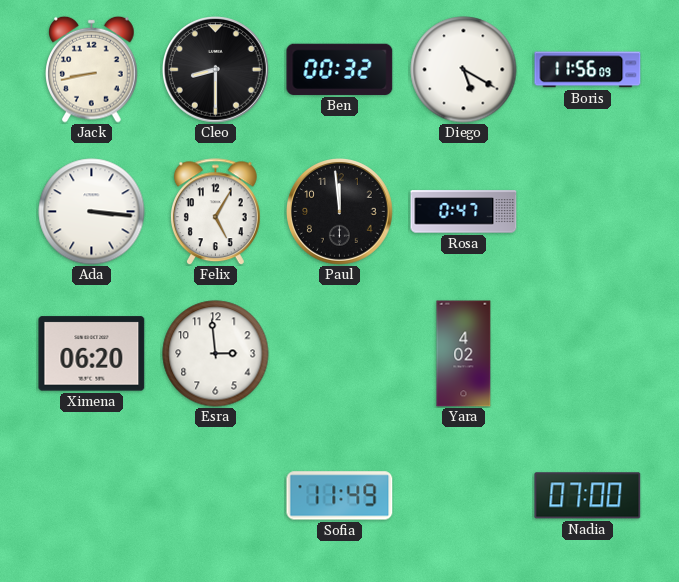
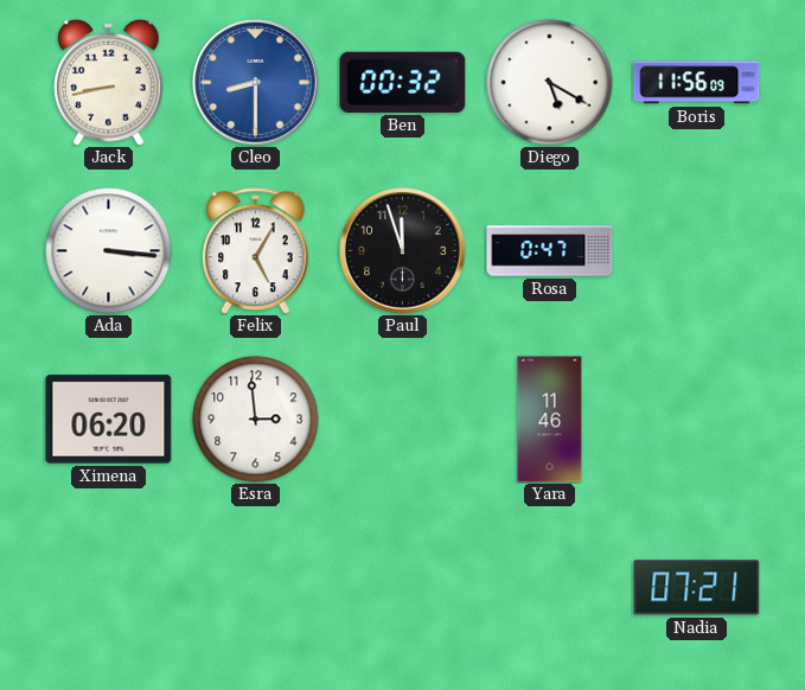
Cleo dial: black -> blue (256, 83)
Paul: 11:59 -> 11:57 (403, 251)
Yara: 4:02 -> 11:46 (550, 420)
Sofia: 11:49 -> none (340, 496)
Nadia: 07:00 -> 07:21 (697, 588)
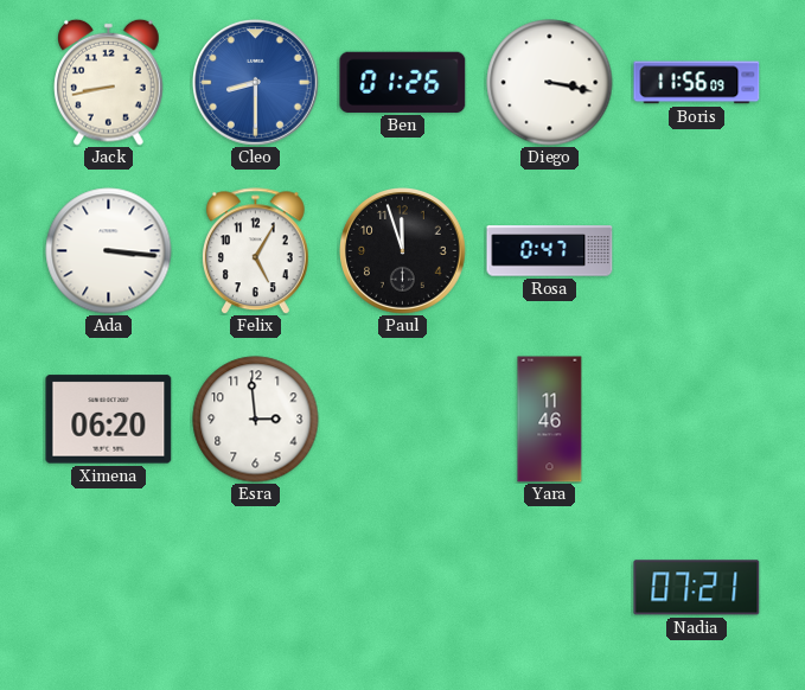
Ben: 00:32 -> 01:26 (403, 82)
Diego: 5:20 -> 3:17 (550, 83)
